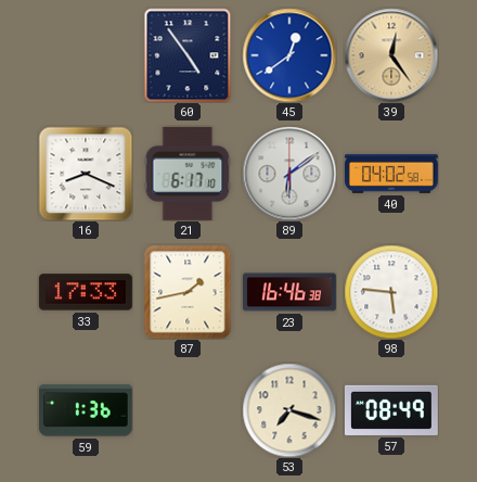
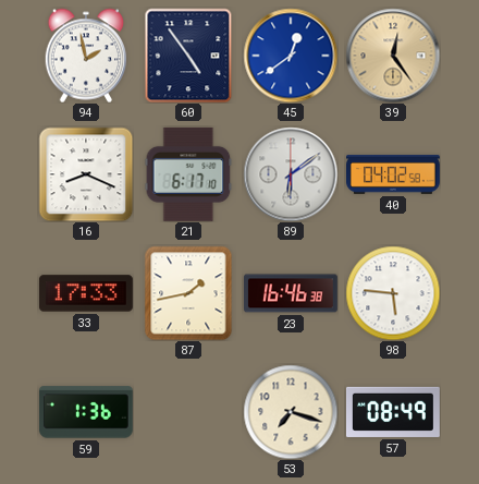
94: none -> 1:58 (86, 56)
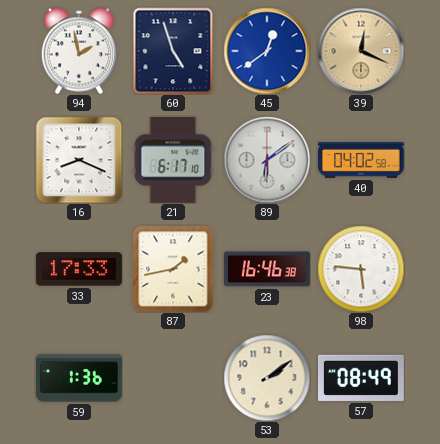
60: 4:54 -> 4:57 (173, 51)
39: 12:24 -> 12:19 (361, 51)
53: 7:18 -> 2:09 (267, 378)
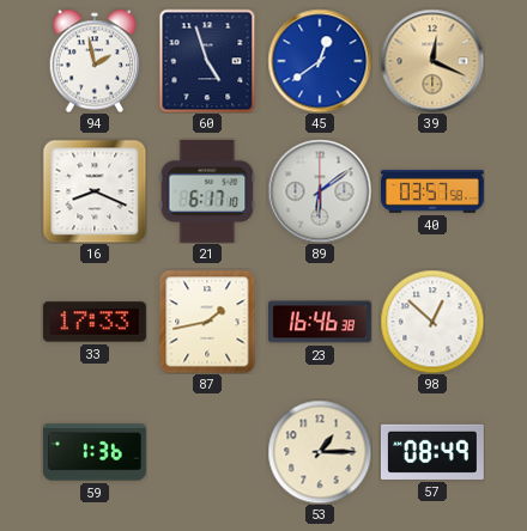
40: 04:02 -> 03:57 (434, 191)
98: 5:46 -> 12:52 (432, 322)
53: 2:09 -> 1:15 (320, 452)
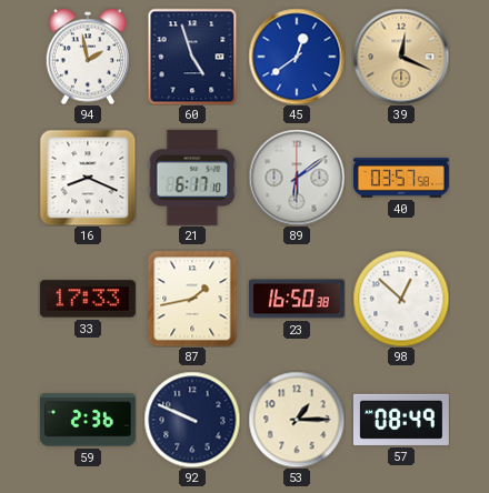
23: 16:46 -> 16:50 (298, 299)
59: 1:36 -> 2:36 (88, 420)
92: none -> 9:49 (192, 420)
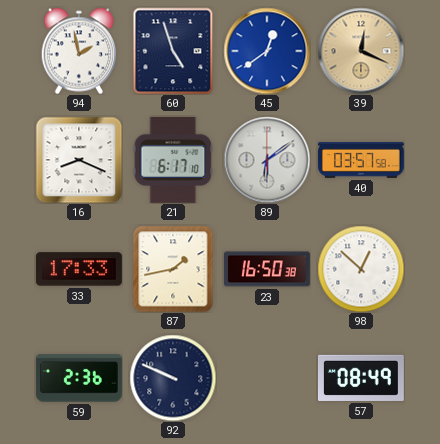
53: 1:15 -> none (297, 420)
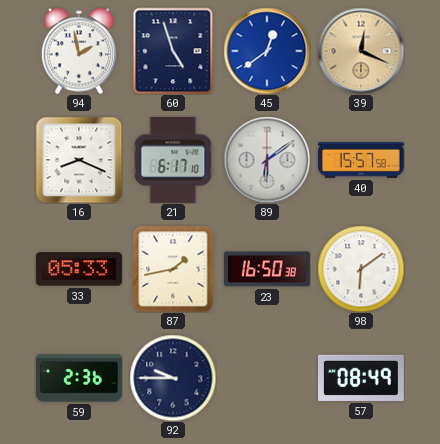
40: 03:57 -> 15:57 (362, 160)
33: 17:33 -> 05:33 (79, 269)
98: 12:52 -> 6:09 (361, 269)
92: 9:49 -> 9:45 (173, 378)
